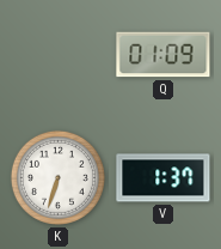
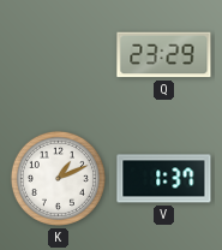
Q: 01:09 -> 23:29 (164, 55)
K: 6:33 -> 1:11 (58, 178)
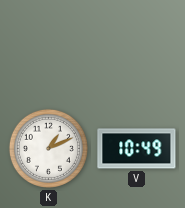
Q: 23:29 -> none (164, 55)
V: 1:37 -> 10:49 (137, 149)
